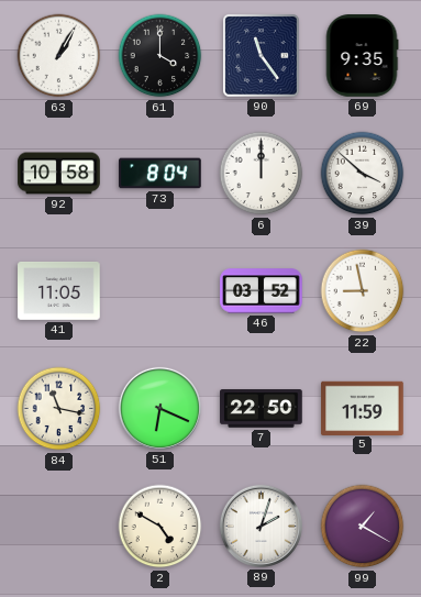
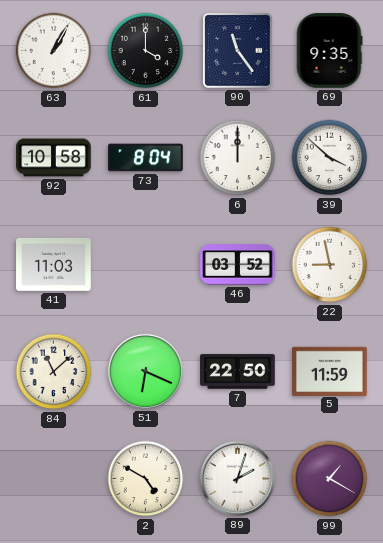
41: 11:05 -> 11:03 (54, 264)
84: 11:17 -> 11:08 (54, 372)
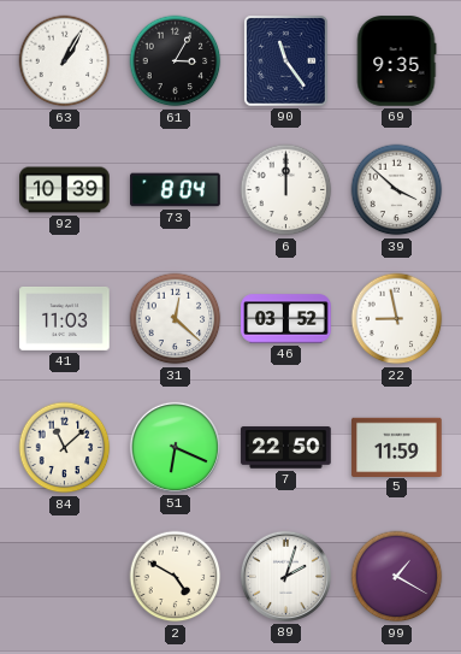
61: 4:00 -> 3:05 (176, 61)
92: 10:58 -> 10:39 (65, 190)
31: none -> 12:22 (176, 319)
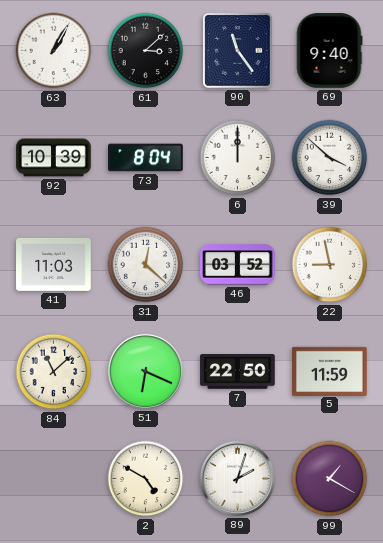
61: 3:05 -> 3:08 (146, 51)
69: 9:35 -> 9:40 (329, 51)
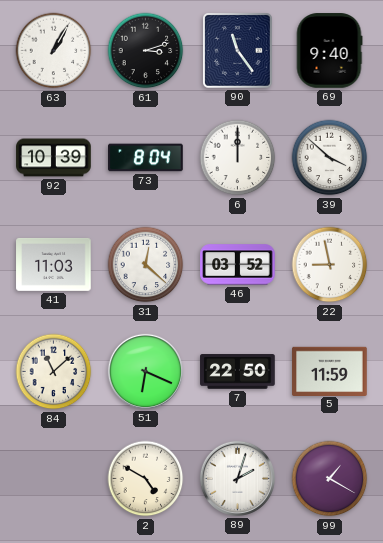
61: 3:08 -> 3:12 (146, 51)
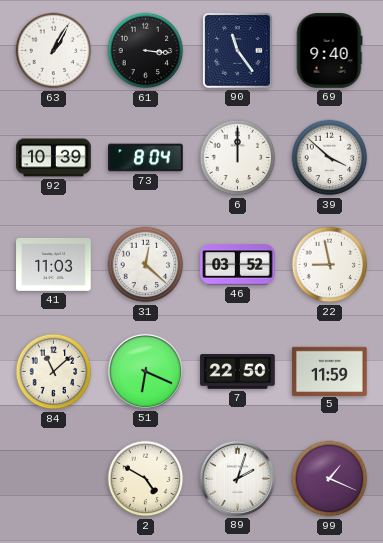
61: 3:12 -> 3:16 (146, 51)
99: 1:20 -> 1:19 (330, 479)
